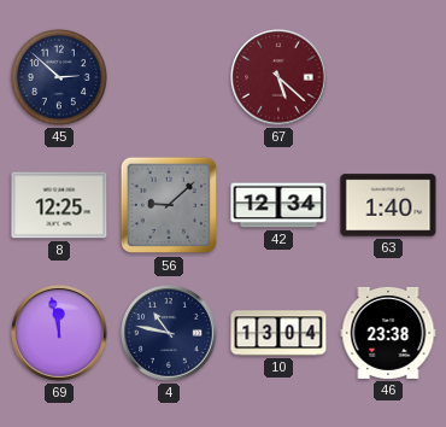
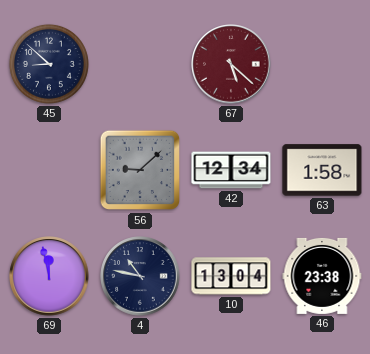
45: 2:52 -> 8:52 (49, 64)
8: 12:25 -> none (59, 205)
63: 1:40 -> 1:58 (322, 170)
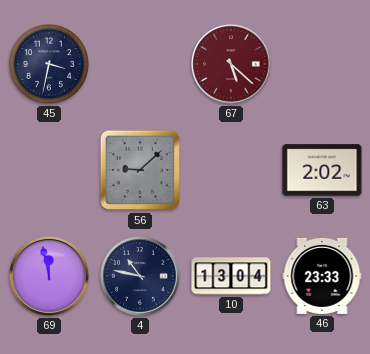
45: 8:52 -> 3:32 (49, 64)
42: 12:34 -> none (231, 170)
63: 1:58 -> 2:02 (322, 170)
46: 23:38 -> 23:33 (322, 276)
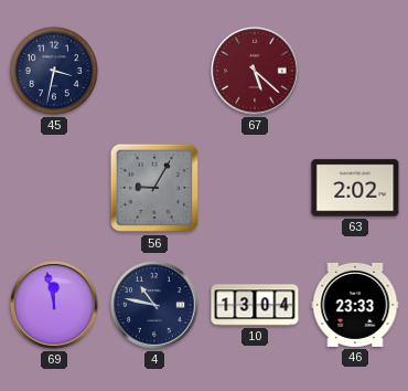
56: 9:08 -> 9:05 (154, 188)
